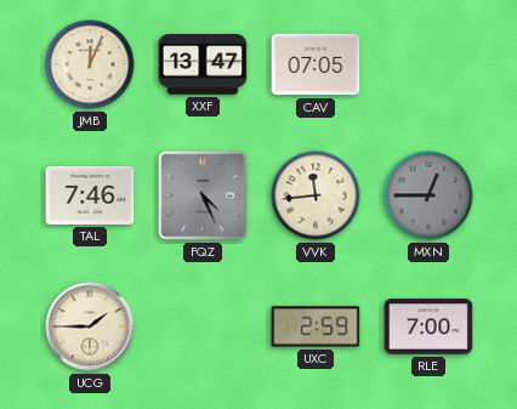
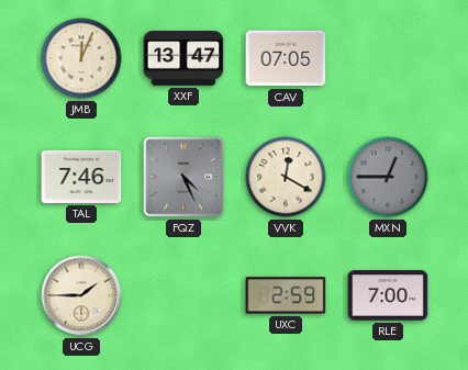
VVK: 11:44 -> 12:20 (286, 177)
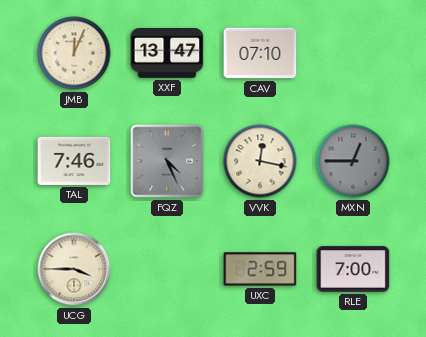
CAV: 07:05 -> 07:10 (260, 53)
VVK: 12:20 -> 12:17 (260, 161)
UCG: 1:45 -> 3:45 (74, 269)
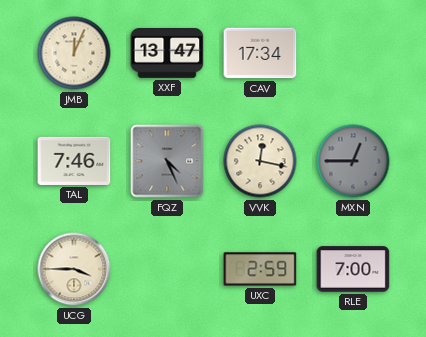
CAV: 07:10 -> 17:34 (260, 53)
